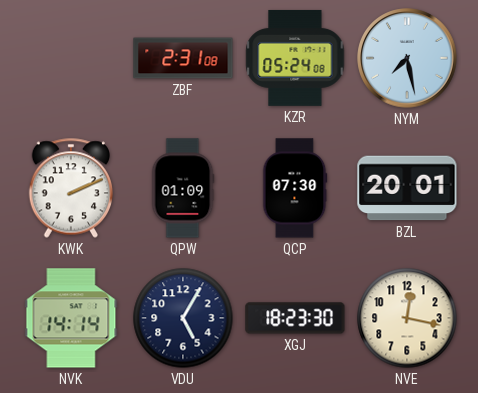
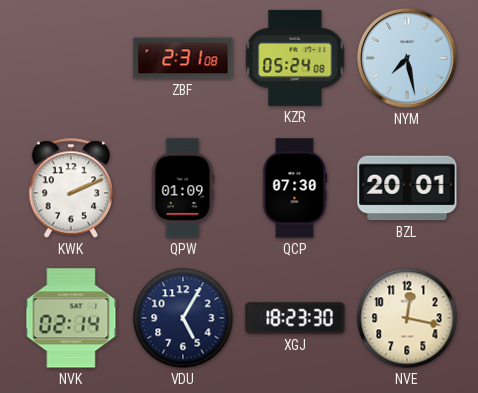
NVK: 14:14 -> 02:14 (71, 318)
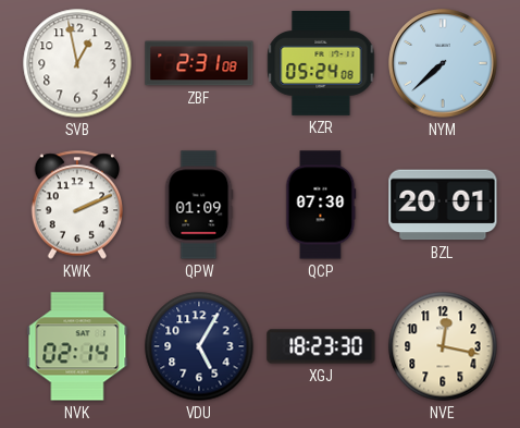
SVB: none -> 12:58 (77, 63)
NYM: 7:28 -> 7:38 (443, 63)
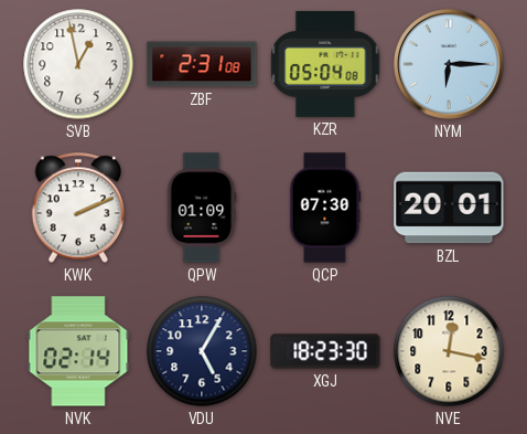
KZR: 05:24 -> 05:04 (325, 64)
NYM: 7:38 -> 6:15 (449, 64)
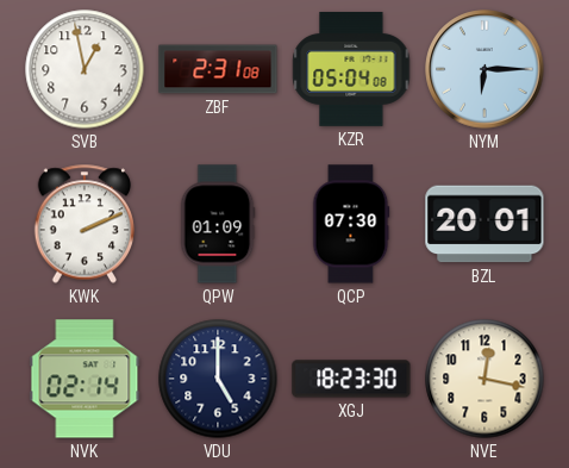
VDU: 5:05 -> 5:00 (218, 379)
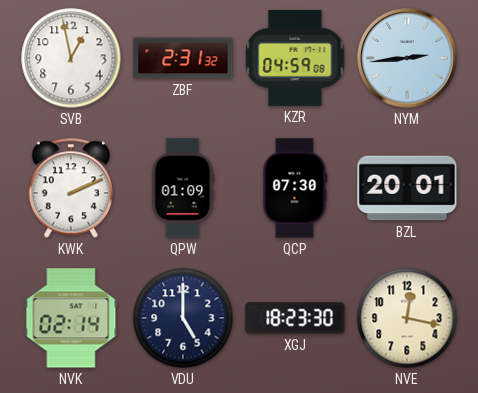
ZBF: 2:31:08 -> 2:31:32 (183, 58)
KZR: 05:04 -> 04:59 (295, 58)
NYM: 6:15 -> 2:44 (407, 58)
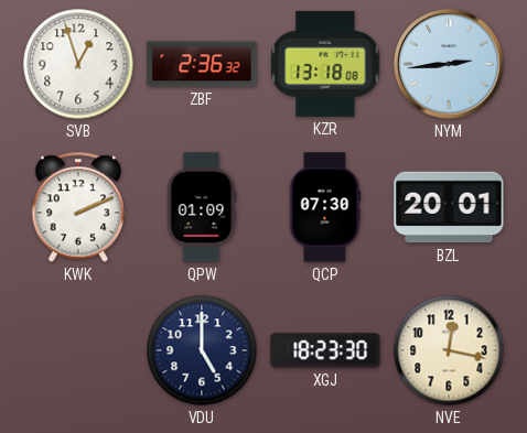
SVB: 12:58 -> 12:57 (78, 64)
ZBF: 2:31 -> 2:36 (202, 64)
KZR: 04:59 -> 13:18 (325, 64)
NVK: 02:14 -> none (71, 318)
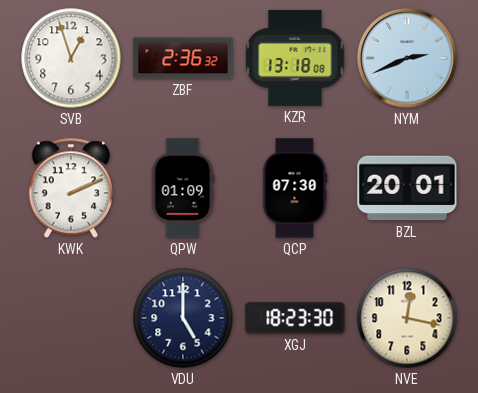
NYM: 2:44 -> 2:41 (407, 58)
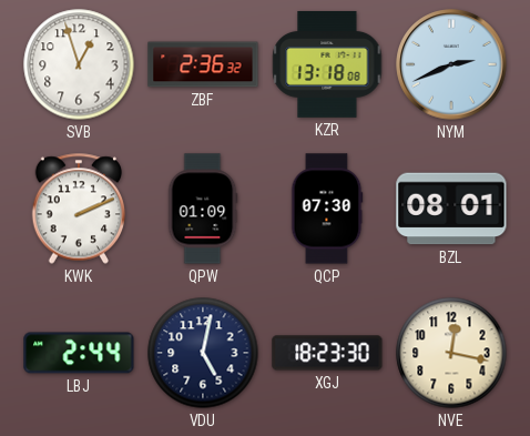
BZL: 20:01 -> 08:01 (451, 209)
LBJ: none -> 2:44 (79, 353)
VDU: 5:00 -> 5:02 (203, 353)
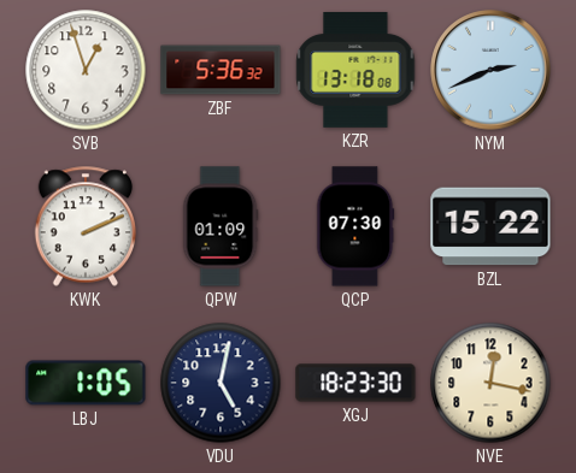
ZBF: 2:36 -> 5:36 (221, 70)
BZL: 08:01 -> 15:22 (490, 226)
LBJ: 2:44 -> 1:05 (86, 383)
